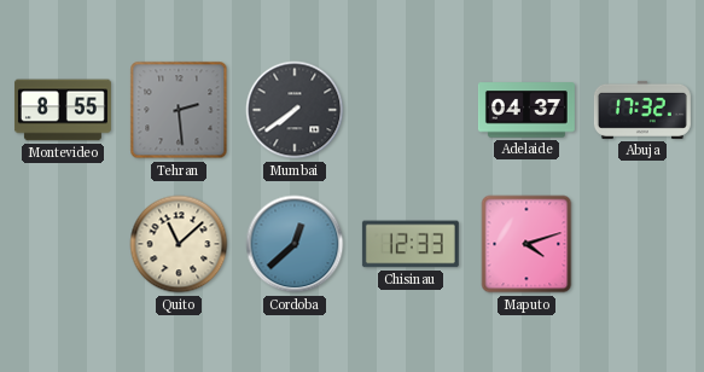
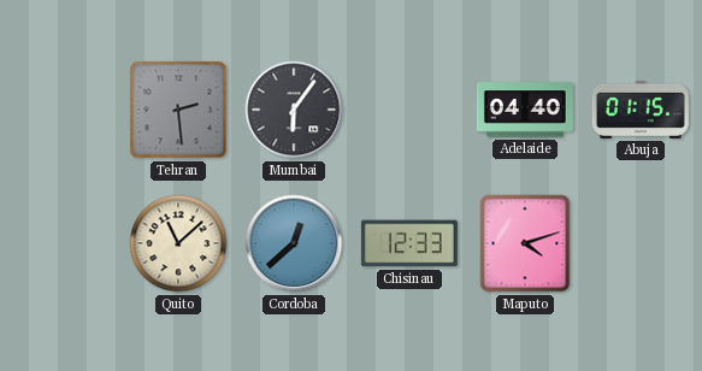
Montevideo: 8:55 -> none (63, 110)
Mumbai: 7:39 -> 6:06 (294, 110)
Adelaide: 04:37 -> 04:40 (525, 110)
Abuja: 17:32 -> 01:15 (641, 110)
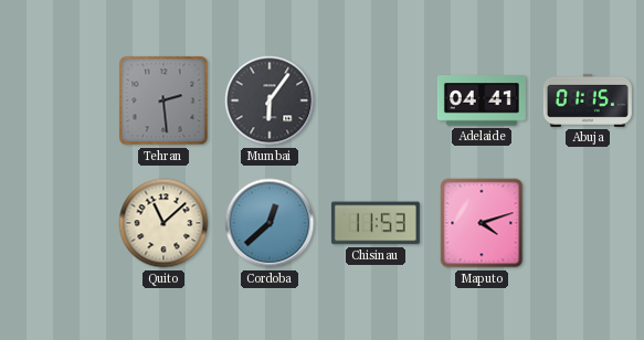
Adelaide: 04:40 -> 04:41 (482, 100)
Chisinau: 12:33 -> 11:53 (376, 223)
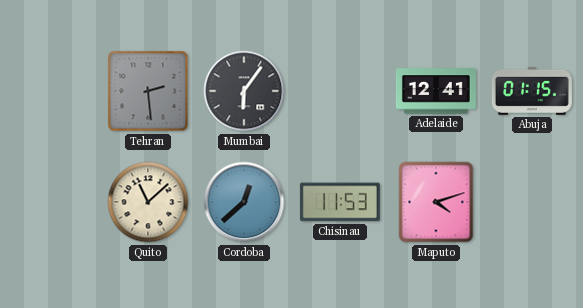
Adelaide: 04:41 -> 12:41 (436, 91)
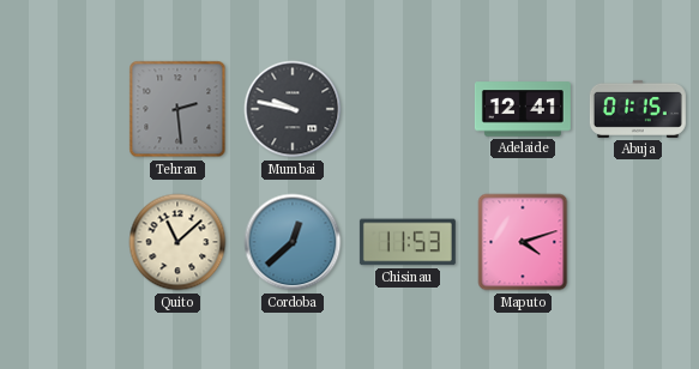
Mumbai: 6:06 -> 9:47 (293, 109)
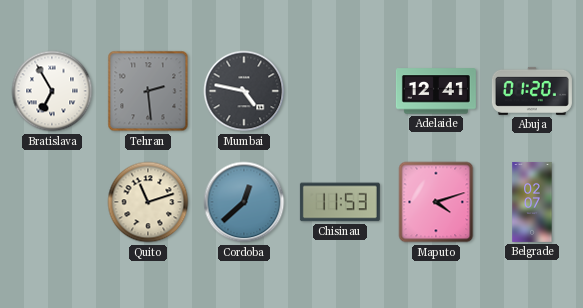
Bratislava: none -> 6:55 (52, 91)
Mumbai: 9:47 -> 4:47 (244, 91)
Abuja: 01:15 -> 01:20 (532, 91)
Quito: 11:08 -> 11:12 (148, 202)
Belgrade: none -> 02:07 (532, 202)
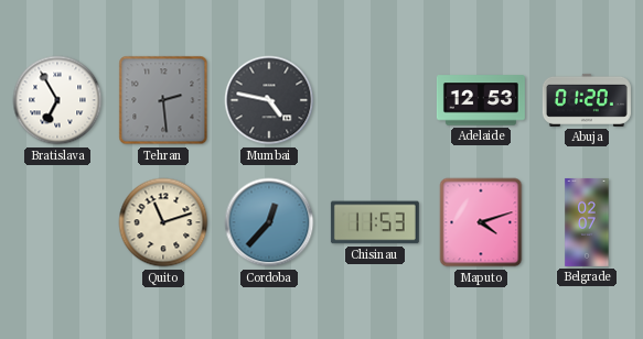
Adelaide: 12:41 -> 12:53 (481, 100)
Cordoba: 12:38 -> 12:37 (269, 222)
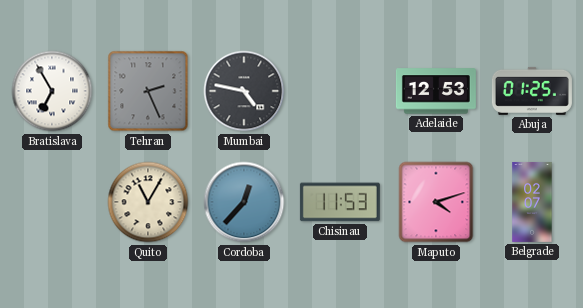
Tehran: 2:29 -> 2:26 (148, 91)
Abuja: 01:20 -> 01:25 (532, 91)
Quito: 11:12 -> 11:05 (148, 202)
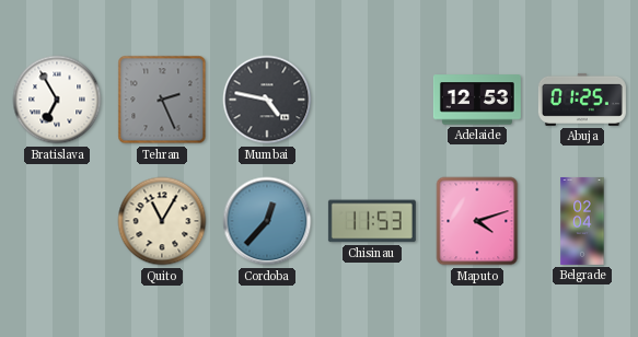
Belgrade: 02:07 -> 02:04 (582, 221)
